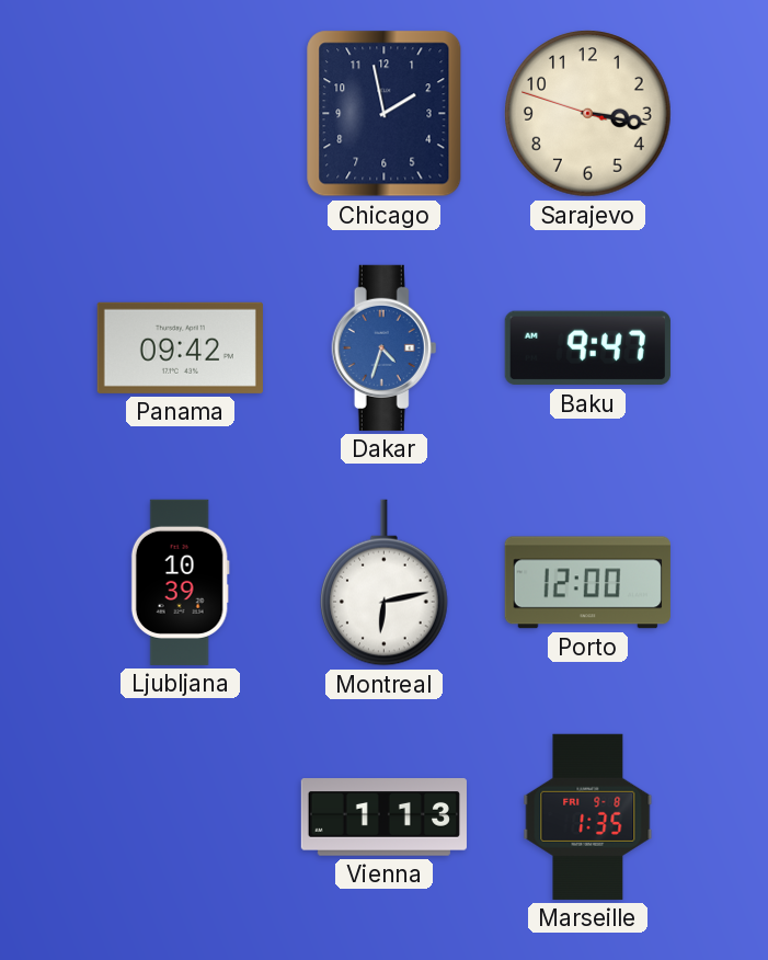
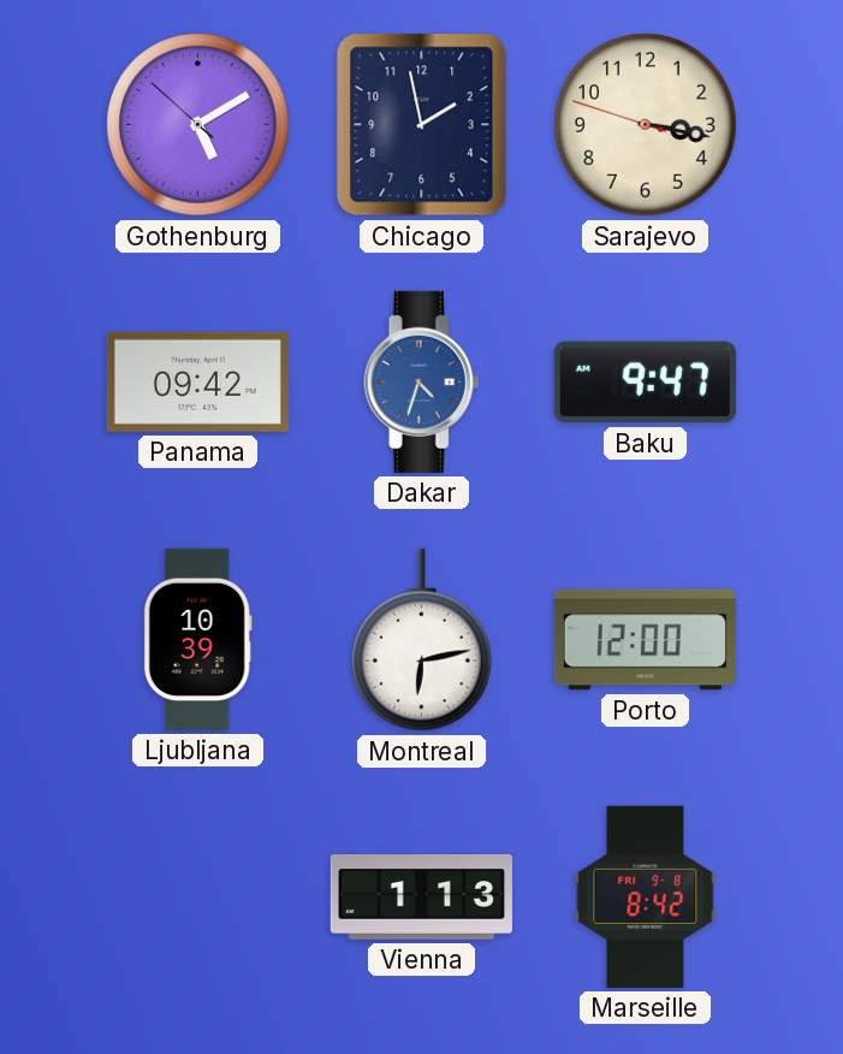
Gothenburg: none -> 5:09 (198, 125)
Marseille: 1:35 -> 8:42 (646, 896)
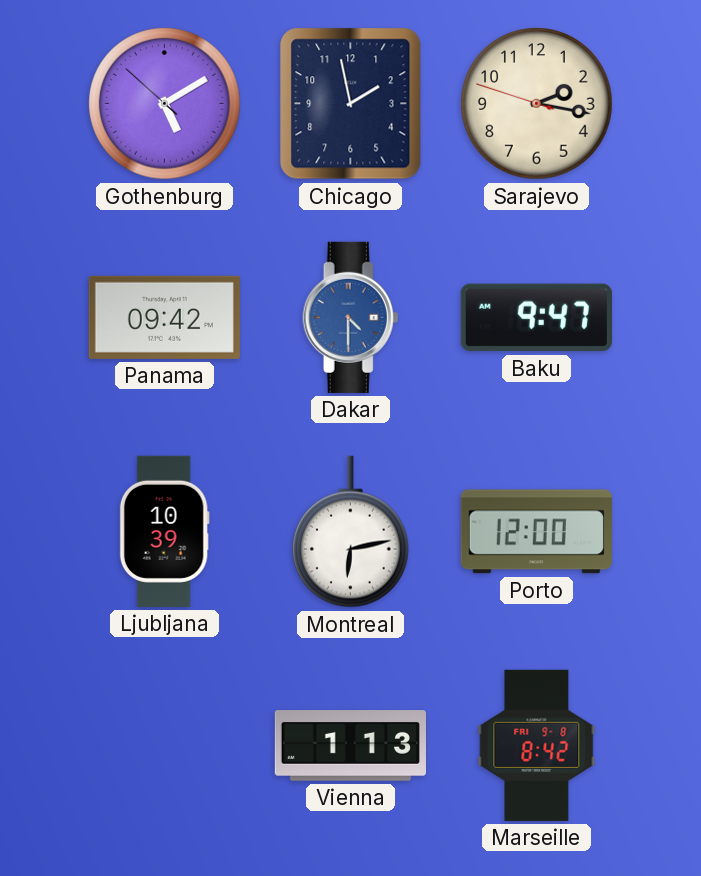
Sarajevo: 3:16 -> 2:16 (537, 104)
Dakar: 4:33 -> 4:30 (351, 317)
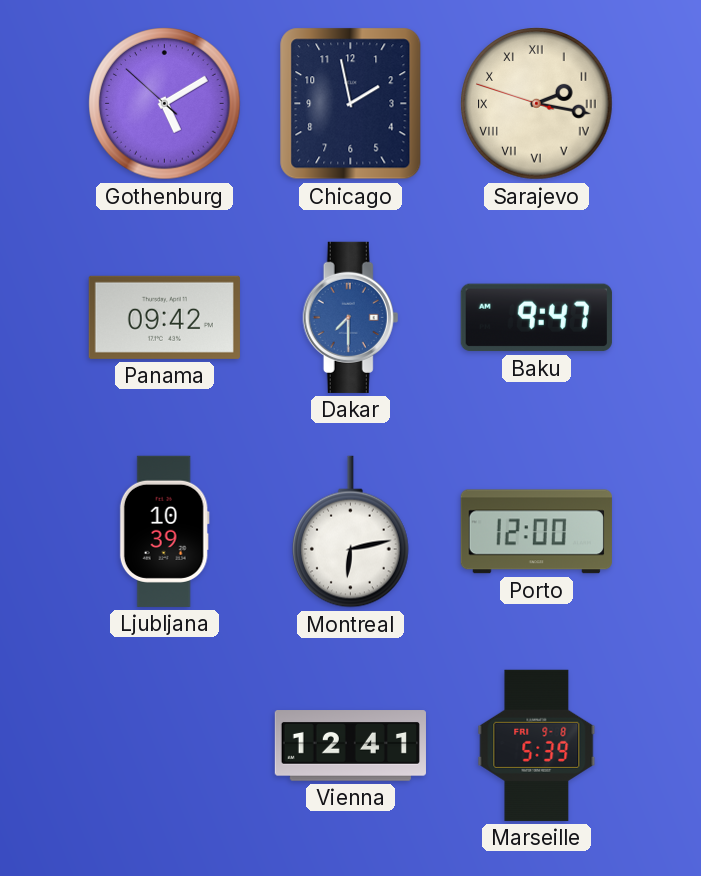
Sarajevo numerals: Arabic -> Roman (537, 104)
Dakar: 4:30 -> 7:30 (351, 317)
Vienna: 1:13 -> 12:41 (350, 746)
Marseille: 8:42 -> 5:39 (537, 745)
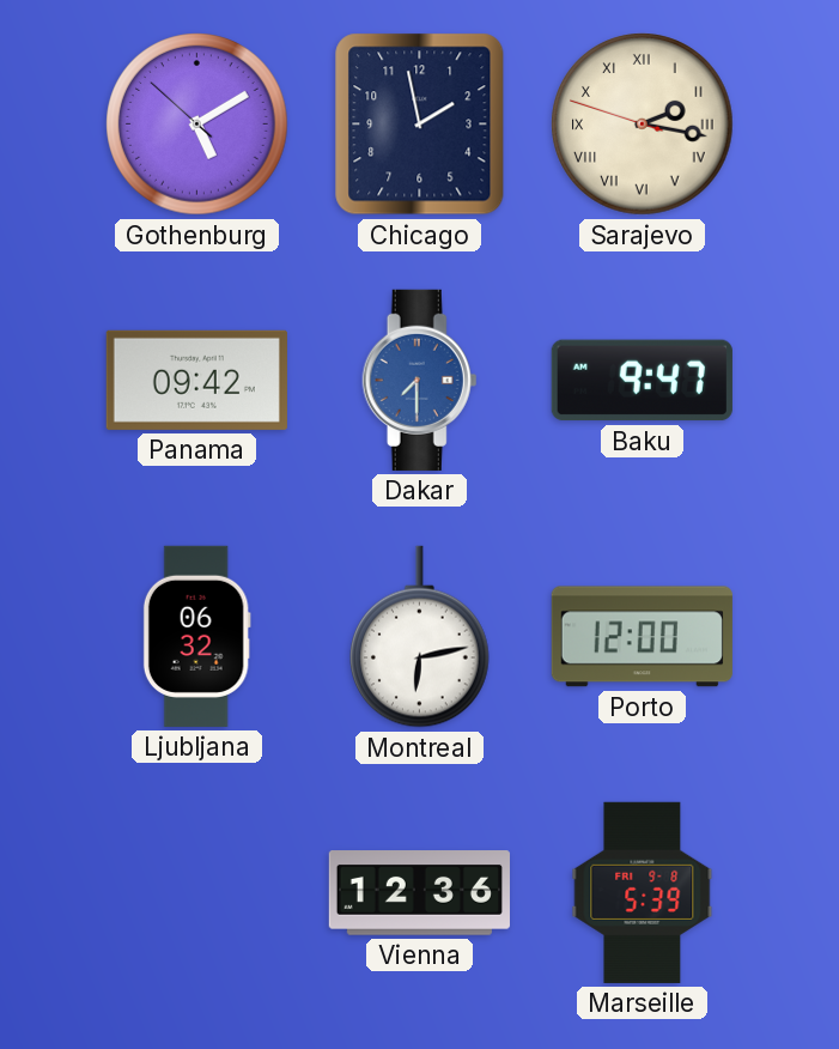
Ljubljana: 10:39 -> 06:32 (196, 636)
Vienna: 12:41 -> 12:36 (419, 893)
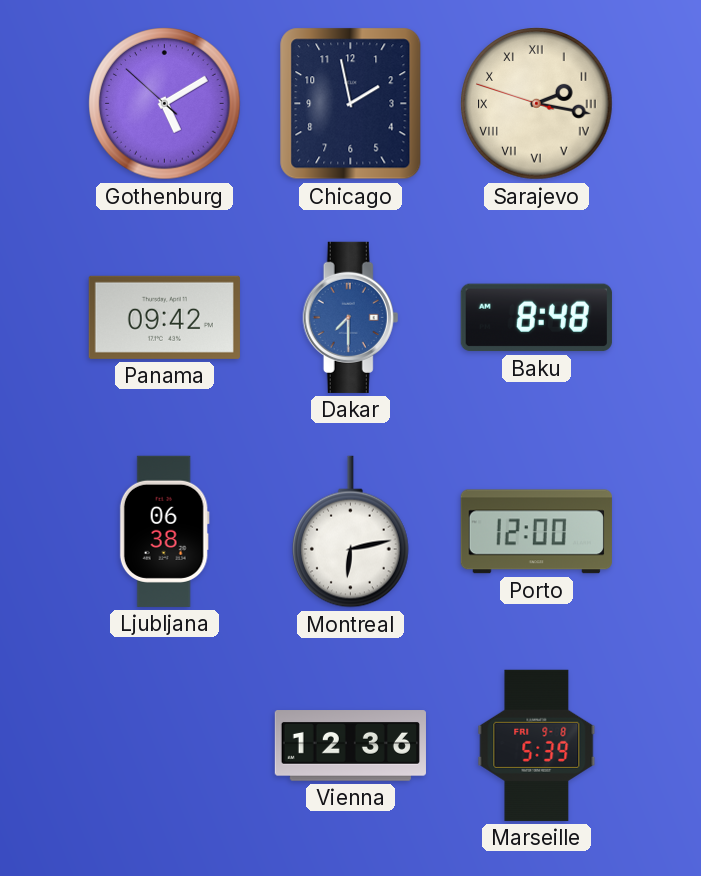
Baku: 9:47 -> 8:48 (536, 318)
Ljubljana: 06:32 -> 06:38 (164, 531)
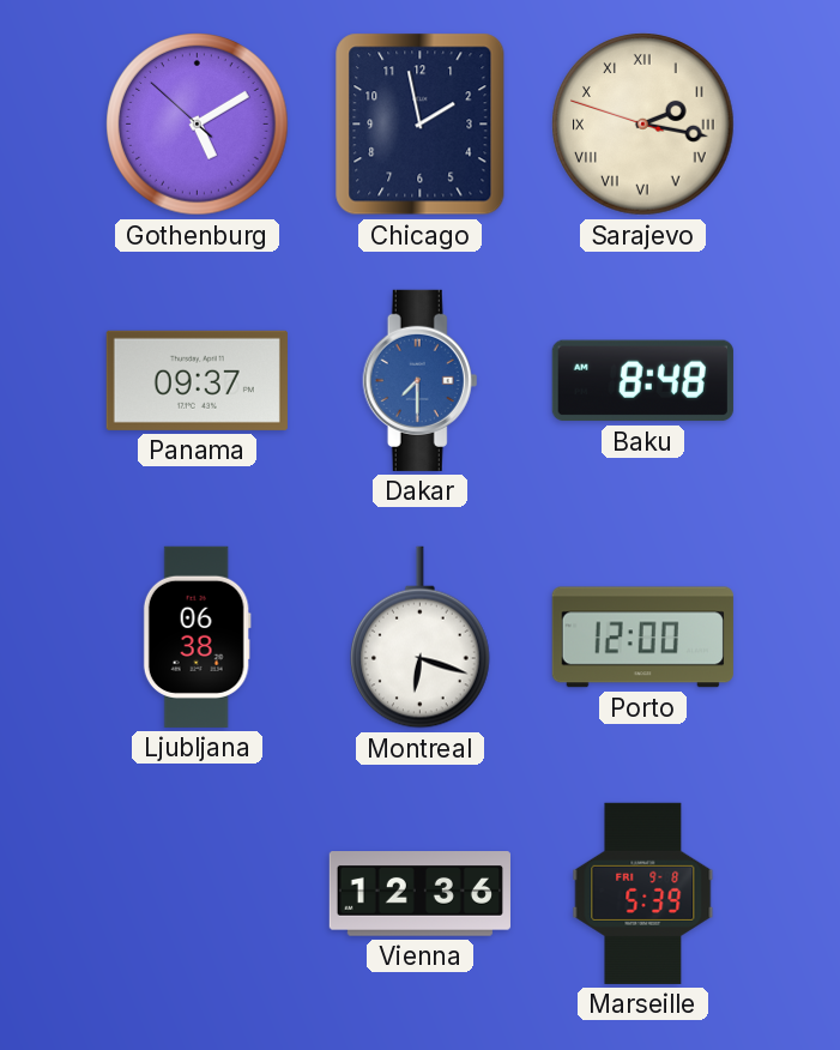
Panama: 09:42 -> 09:37 (197, 380)
Montreal: 6:13 -> 6:18 (421, 638)
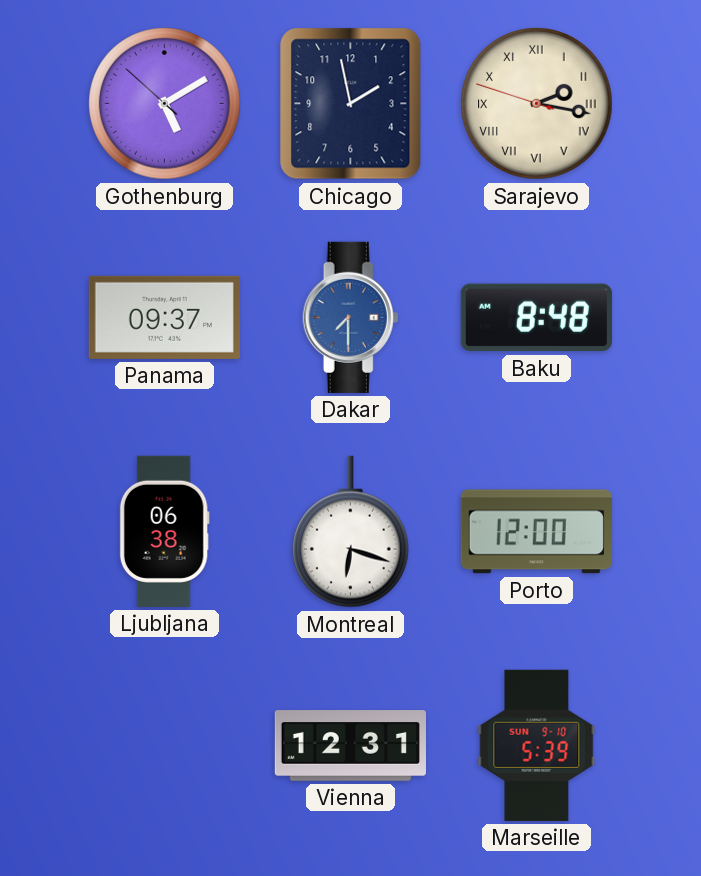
Vienna: 12:36 -> 12:31 (350, 746)
Marseille date: FRI 9-8 -> SUN 9-10 (537, 745)
